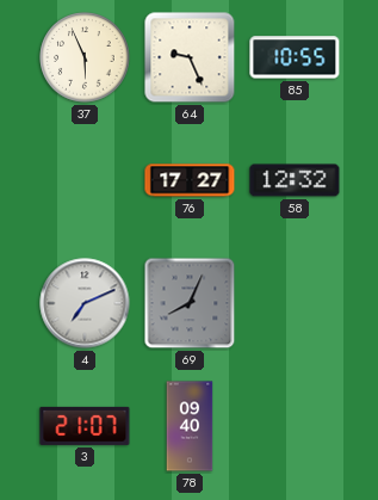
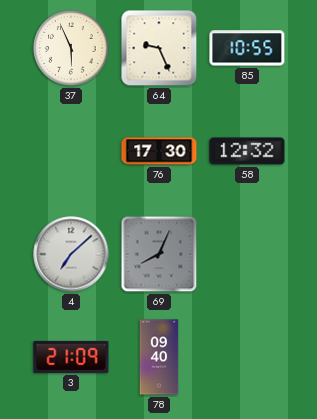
76: 17:27 -> 17:30 (159, 151)
4: 7:11 -> 7:08 (71, 254)
3: 21:07 -> 21:09 (71, 357)
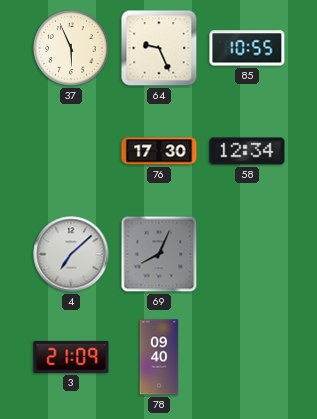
58: 12:32 -> 12:34 (247, 151)
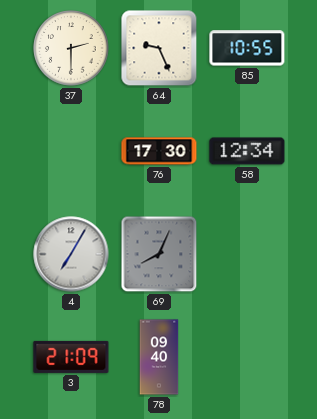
37: 5:56 -> 2:30 (71, 48)
4: 7:08 -> 7:05 (71, 254)
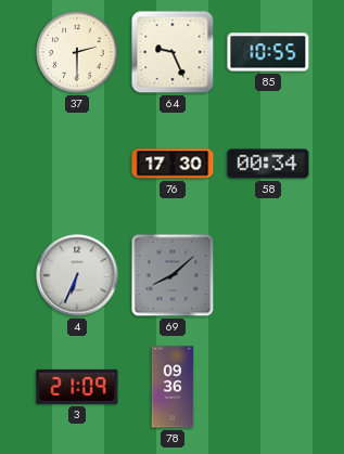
58: 12:34 -> 00:34 (268, 164)
4: 7:05 -> 6:34 (77, 275)
69: 8:04 -> 8:08 (173, 275)
78: 09:40 -> 09:36 (173, 387)
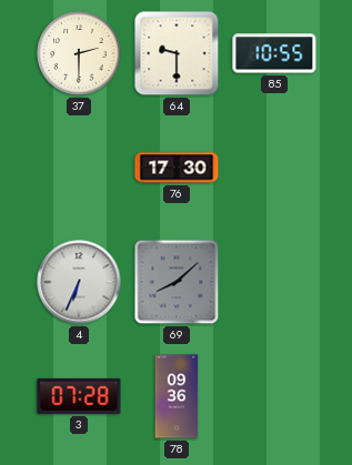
64: 9:26 -> 9:30 (177, 53)
58: 00:34 -> none (268, 164)
3: 21:09 -> 07:28 (79, 396)
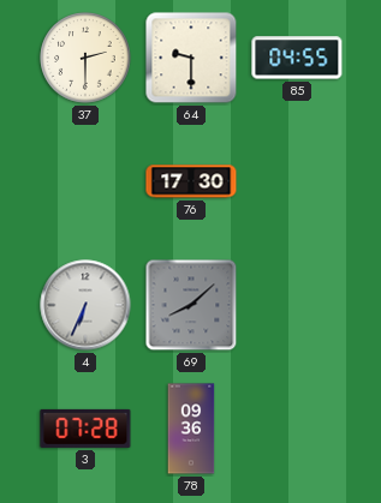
85: 10:55 -> 04:55 (297, 58)
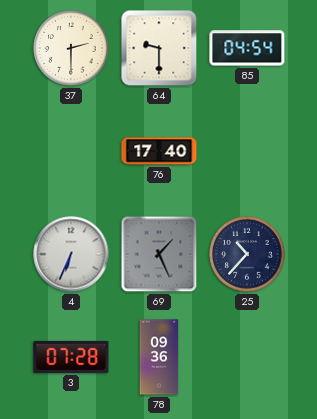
85: 04:55 -> 04:54 (247, 48)
76: 17:30 -> 17:40 (159, 151)
69: 8:08 -> 1:26 (159, 254)
25: none -> 10:37 (247, 254)
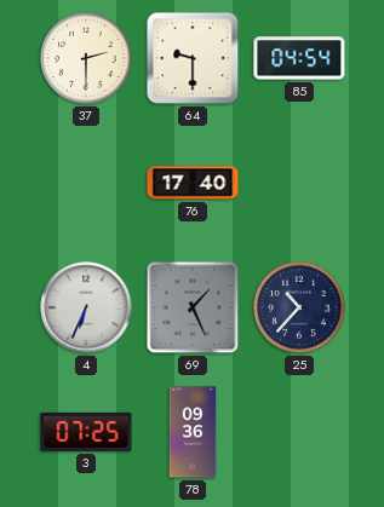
3: 07:28 -> 07:25 (86, 432)
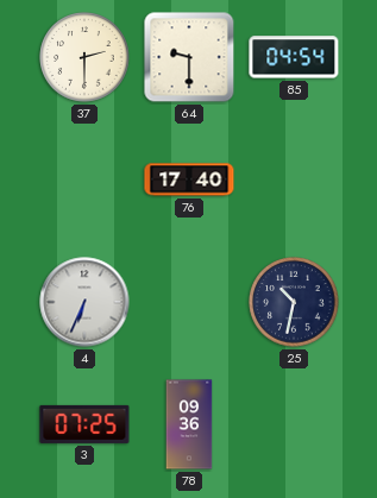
69: 1:26 -> none (193, 307)
25: 10:37 -> 10:32 (294, 302)
